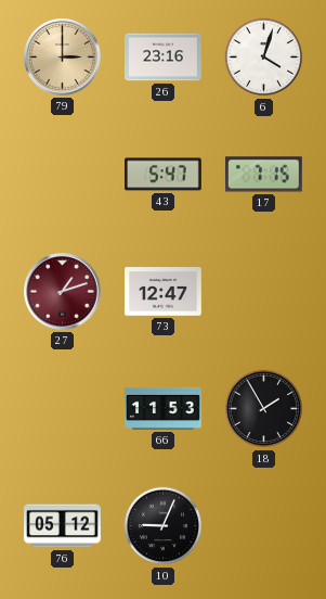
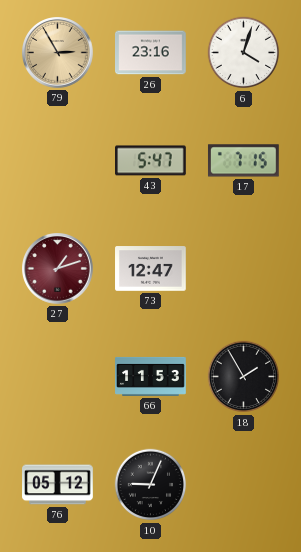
79: 3:00 -> 2:55 (58, 53)
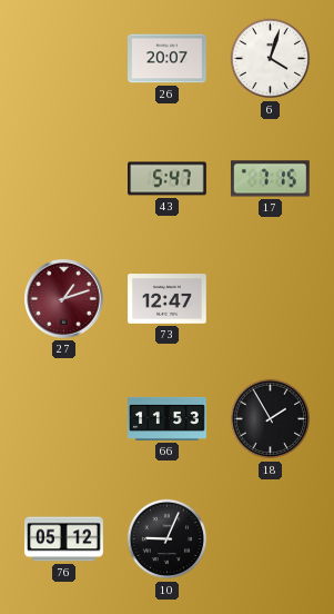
79: 2:55 -> none (58, 53)
26: 23:16 -> 20:07 (168, 59)
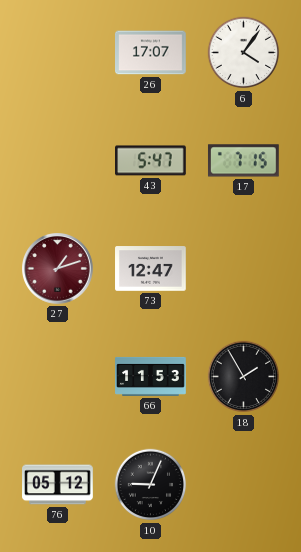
26: 20:07 -> 17:07 (151, 53)
6: 4:03 -> 4:06 (244, 53)
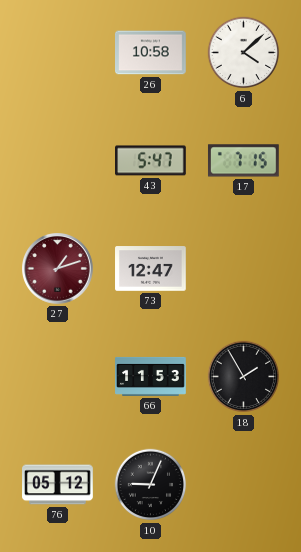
26: 17:07 -> 10:58 (151, 53)
6: 4:06 -> 4:08 (244, 53)
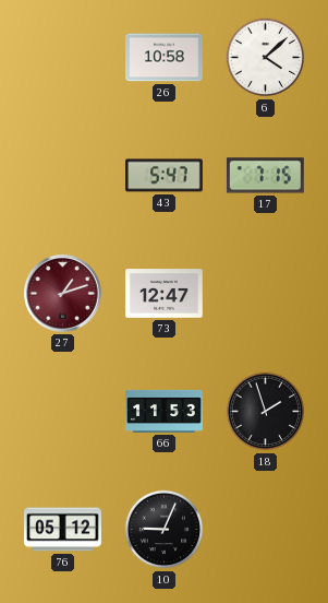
18: 1:55 -> 1:57 (266, 412)
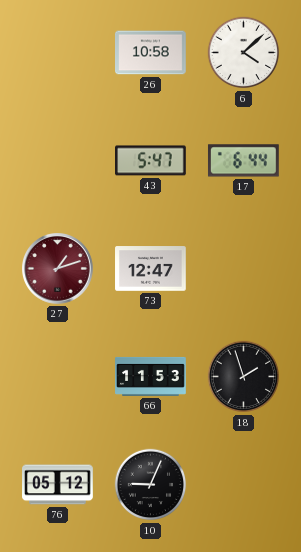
17: 7:15 -> 6:44 (243, 161)
